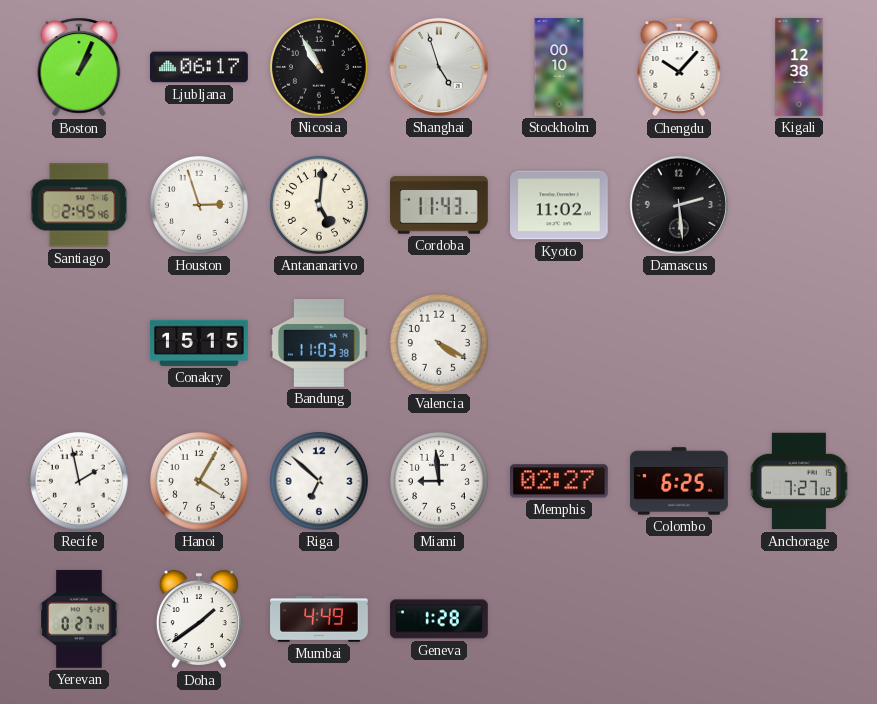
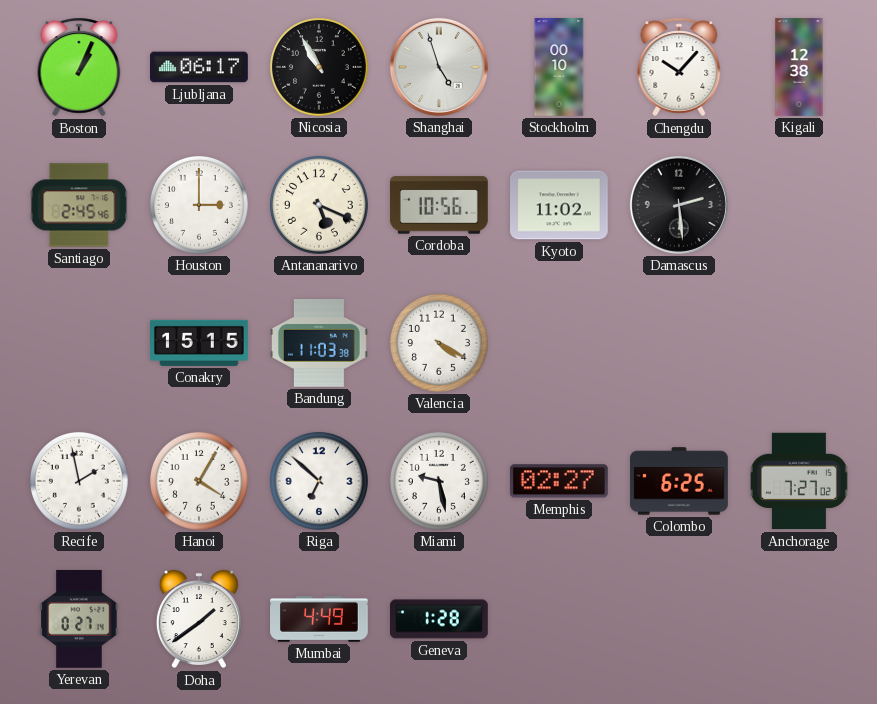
Houston: 2:57 -> 3:00 (199, 205)
Antananarivo: 5:01 -> 5:19 (319, 205)
Cordoba: 11:43 -> 10:56 (440, 205)
Miami: 8:59 -> 9:28 (439, 481)
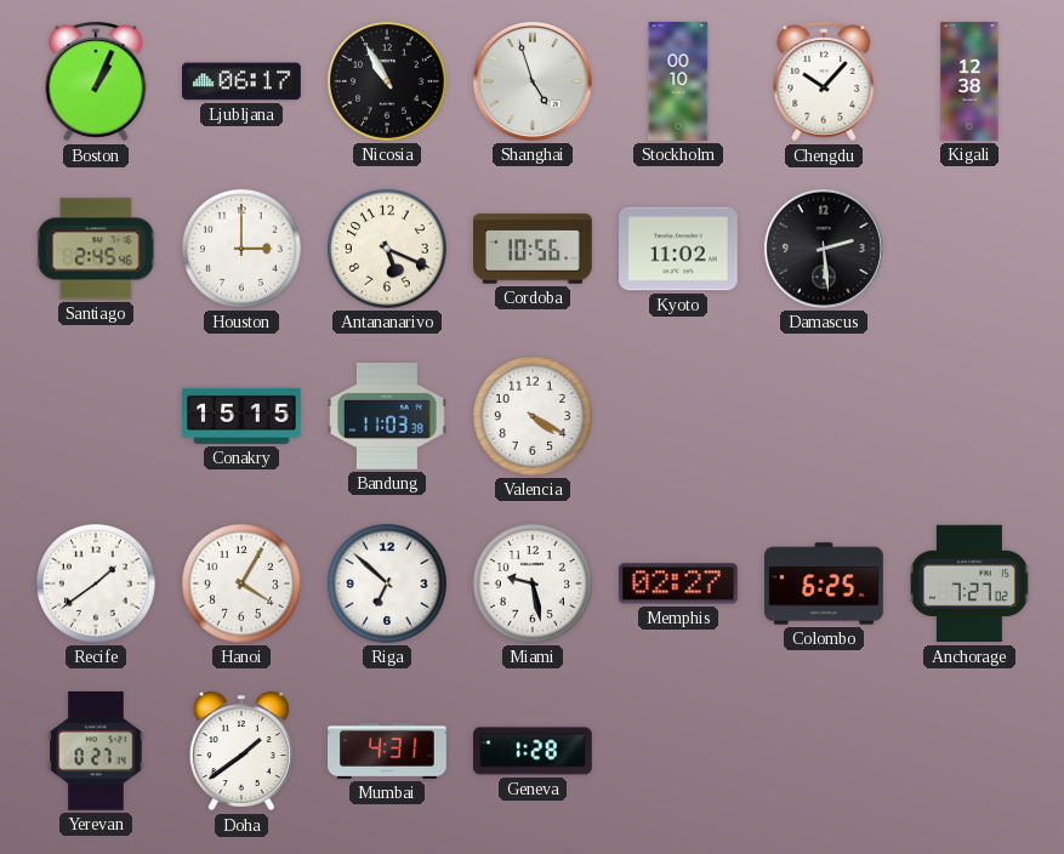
Recife: 1:58 -> 1:39 (96, 583)
Mumbai: 4:49 -> 4:31 (387, 751)
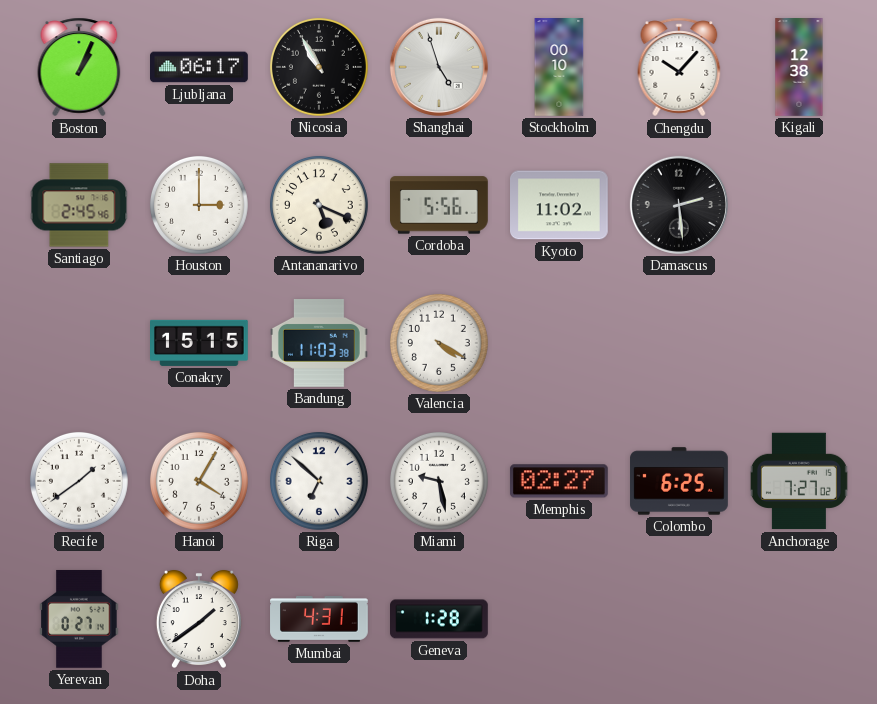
Cordoba: 10:56 -> 5:56 (440, 205)
